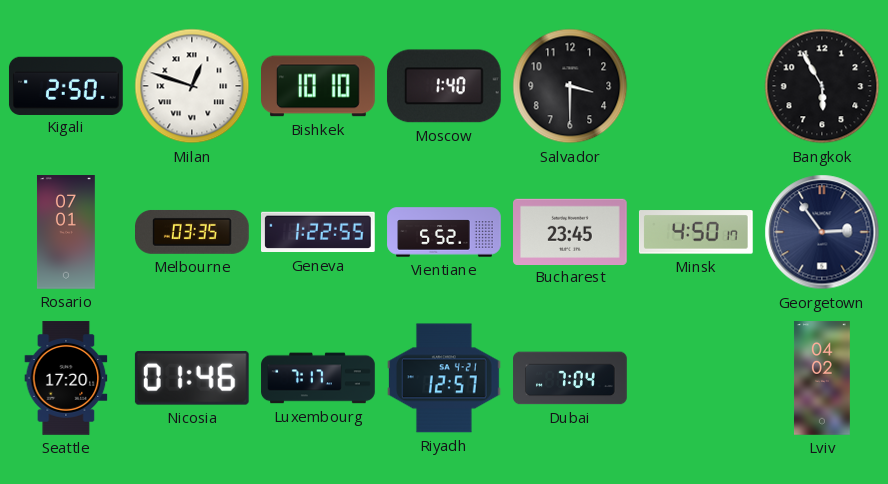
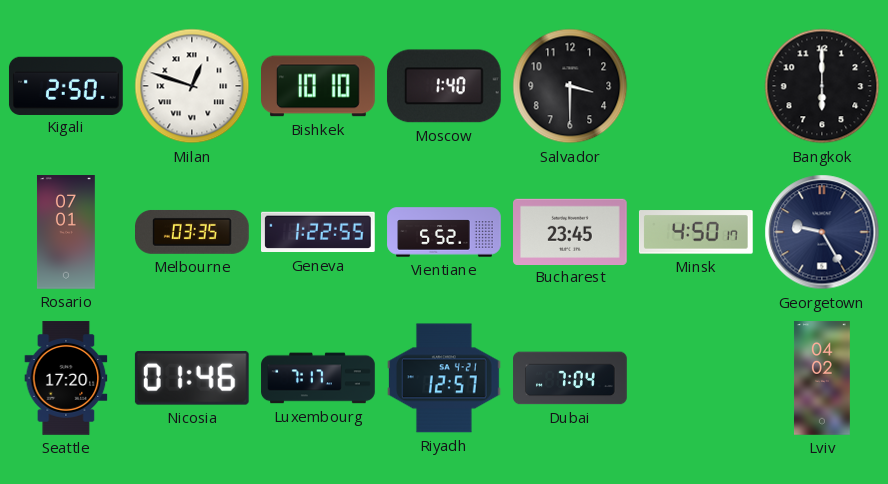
Bangkok: 5:55 -> 6:00 (822, 86)
Georgetown: 2:54 -> 9:25 (822, 232)
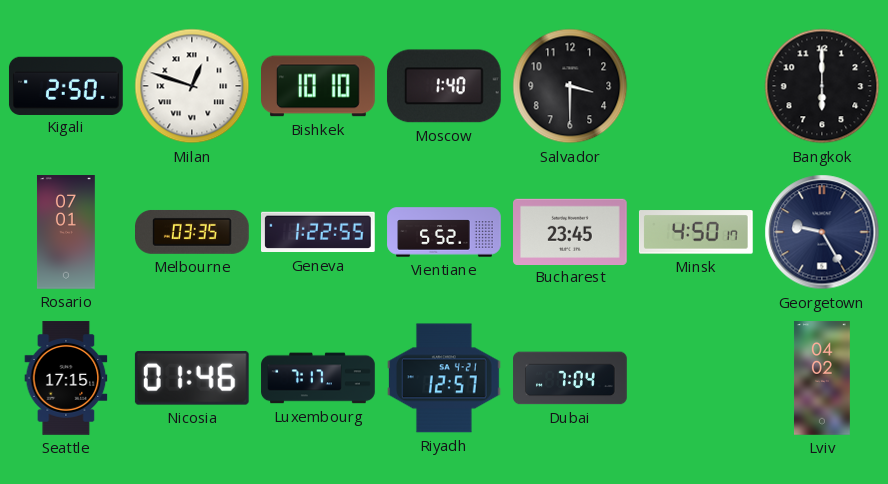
Seattle: 17:20 -> 17:15 (66, 378)
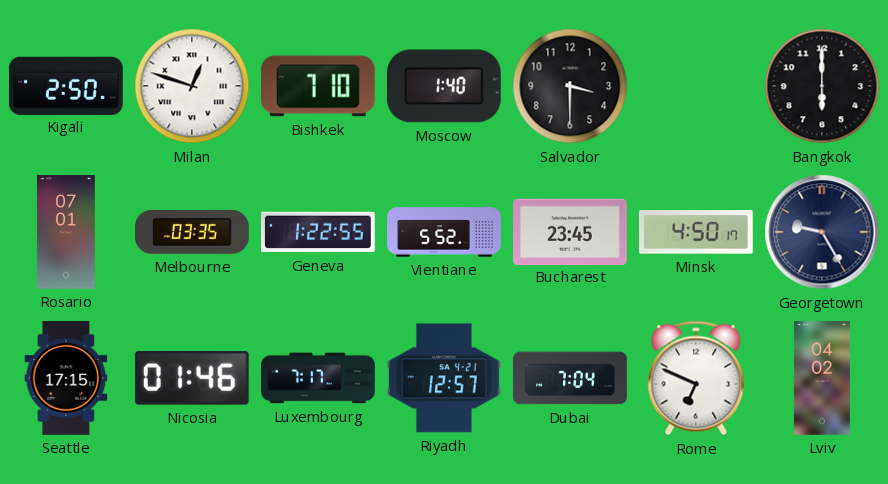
Bishkek: 10:10 -> 7:10 (319, 86)
Rome: none -> 6:49 (696, 378)
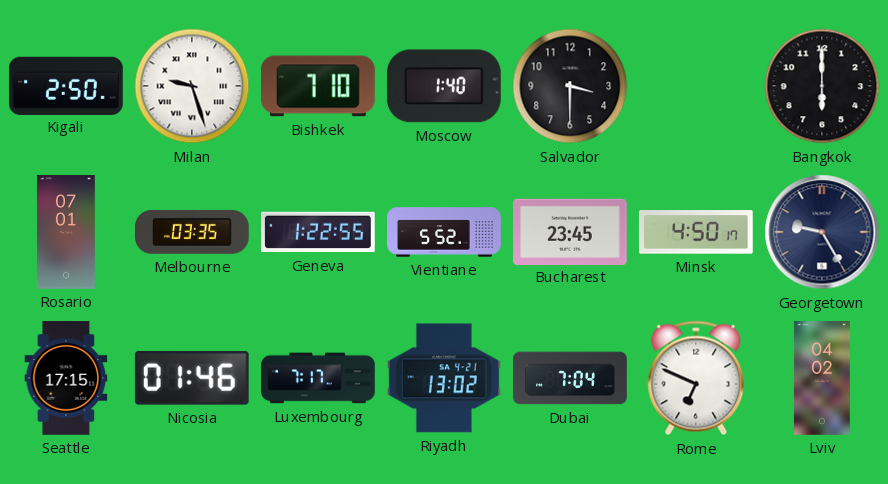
Milan: 12:48 -> 9:27 (192, 86)
Riyadh: 12:57 -> 13:02 (445, 378)
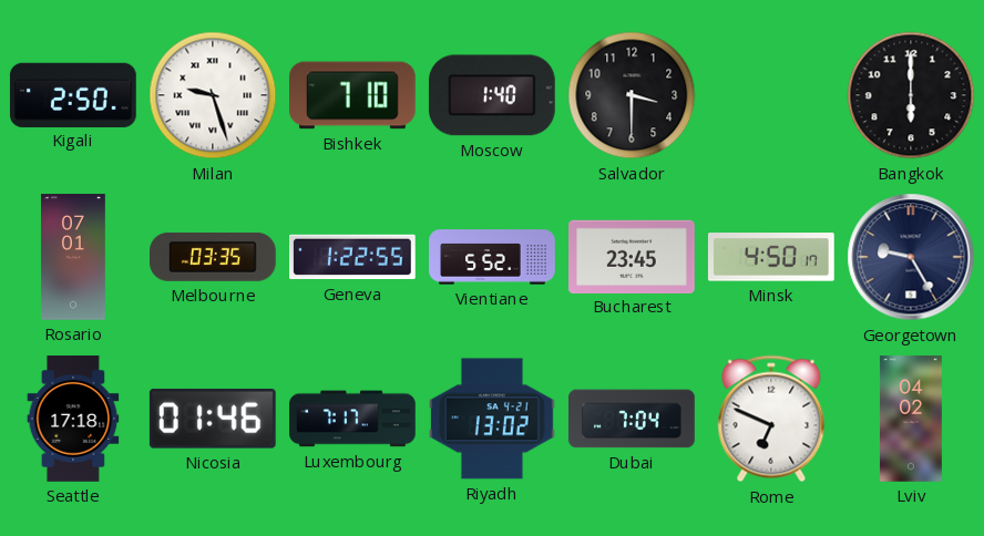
Seattle: 17:15 -> 17:18 (73, 419)
